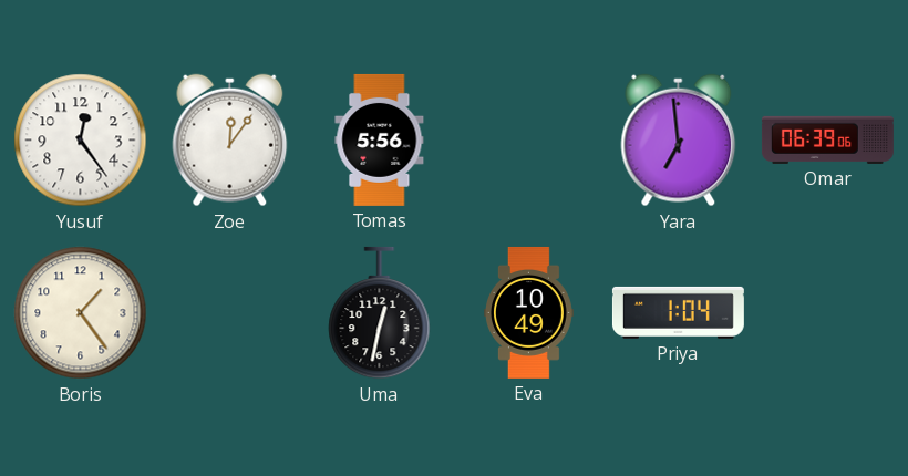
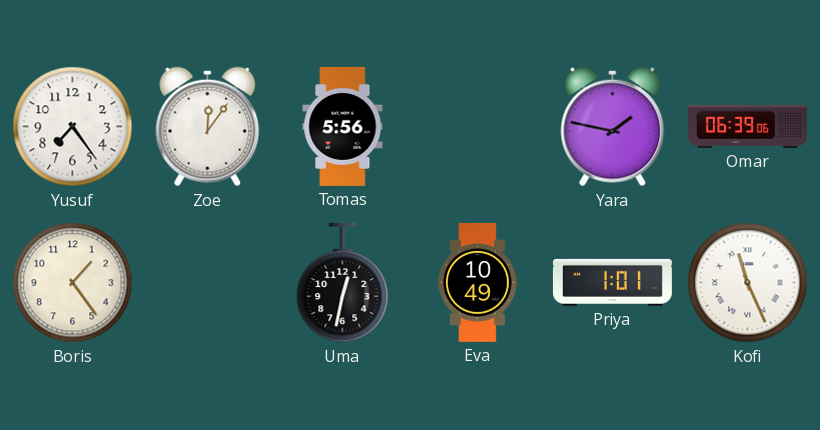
Yusuf: 12:24 -> 7:24 (73, 127)
Yara: 6:59 -> 1:47 (613, 127)
Priya: 1:04 -> 1:01 (612, 282)
Kofi: none -> 11:26 (748, 283)
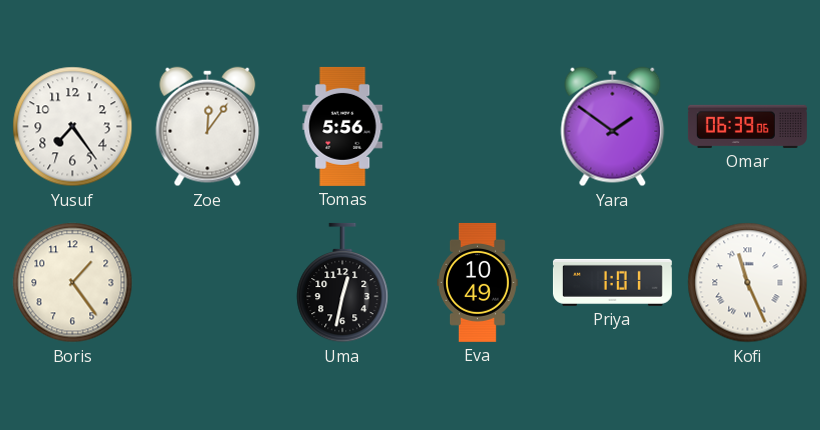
Yara: 1:47 -> 1:51 (613, 127)
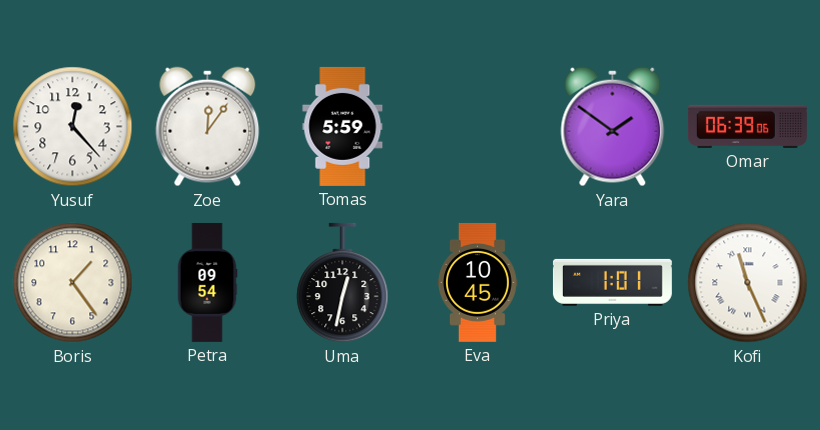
Yusuf: 7:24 -> 12:23 (73, 127)
Tomas: 5:56 -> 5:59 (343, 126)
Petra: none -> 09:54 (207, 282)
Eva: 10:49 -> 10:45 (478, 282)
